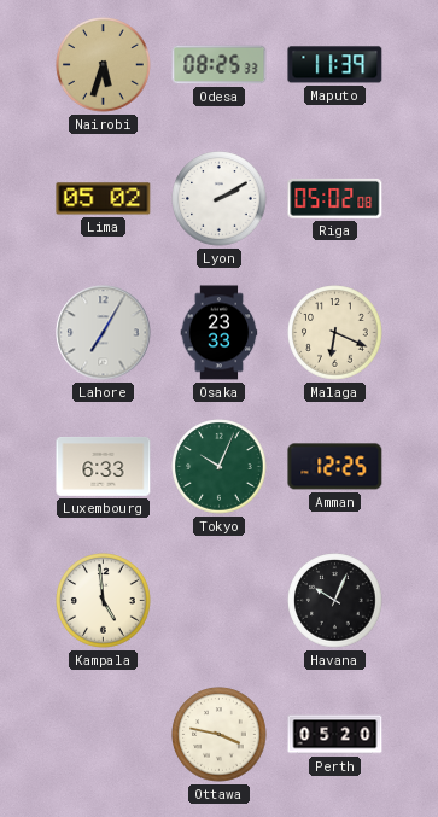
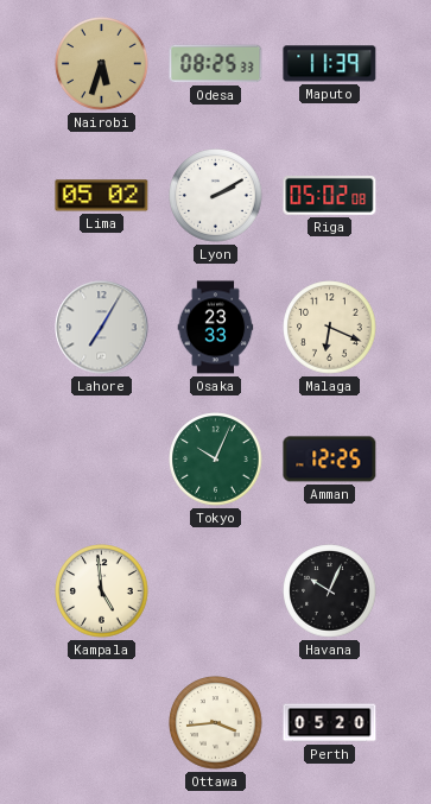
Luxembourg: 6:33 -> none (104, 466)
Ottawa: 3:47 -> 3:44 (216, 723)
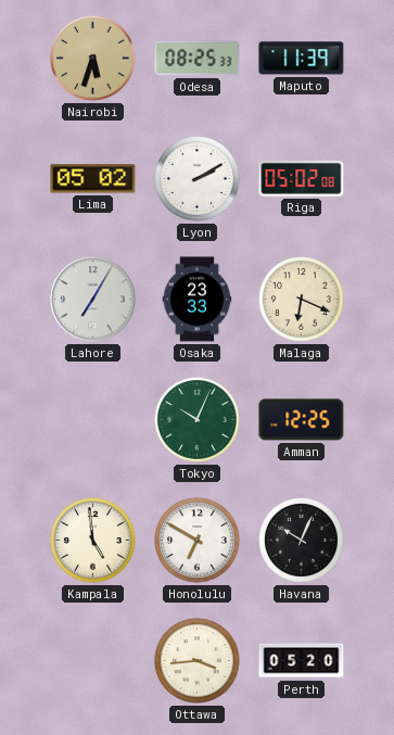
Honolulu: none -> 6:50 (198, 541)
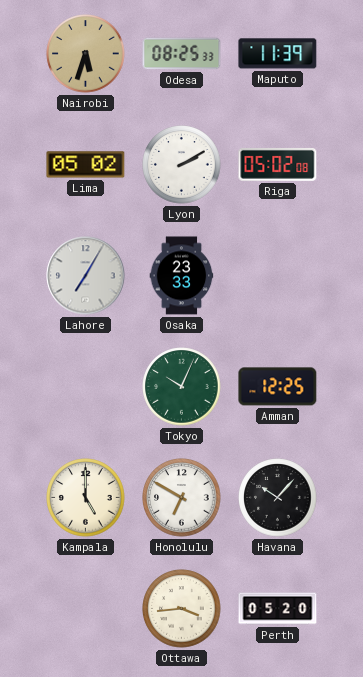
Malaga: 6:19 -> none (302, 300)
Kampala: 4:59 -> 5:00 (86, 498)
Havana: 10:04 -> 10:07 (278, 498)
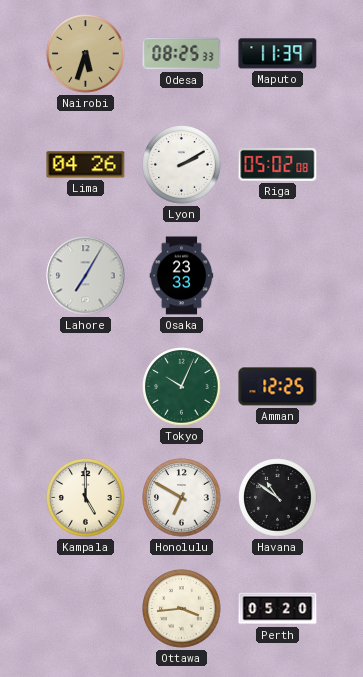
Lima: 05:02 -> 04:26 (86, 165)
Havana: 10:07 -> 10:51 (278, 498)
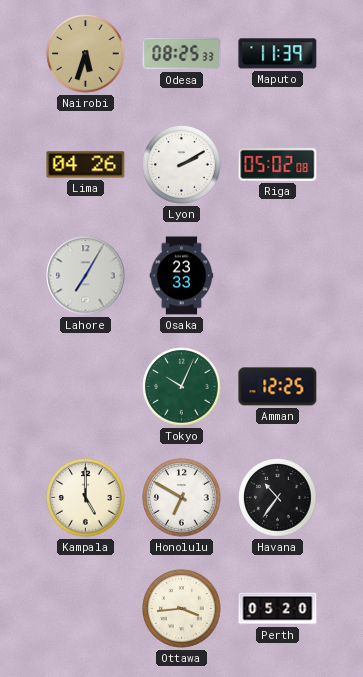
Havana: 10:51 -> 10:36 (278, 498)
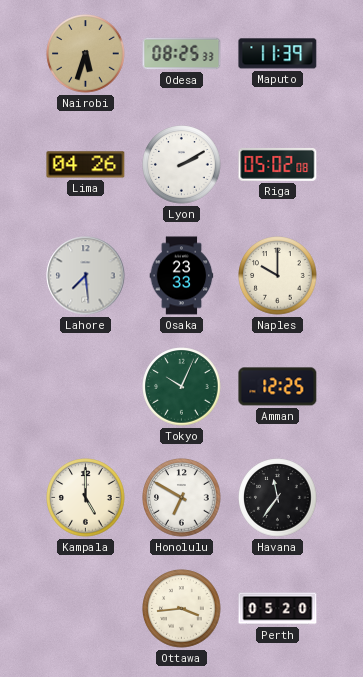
Lahore: 7:05 -> 7:29 (86, 276)
Naples: none -> 10:00 (278, 276)
Havana: 10:36 -> 11:36 (278, 498)
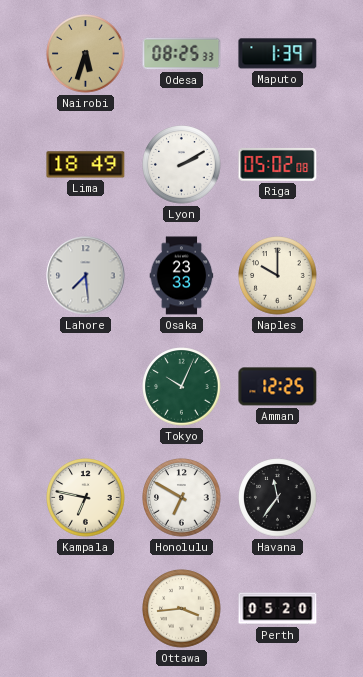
Maputo: 11:39 -> 1:39 (278, 54)
Lima: 04:26 -> 18:49 (86, 165)
Kampala: 5:00 -> 6:47 (86, 498)
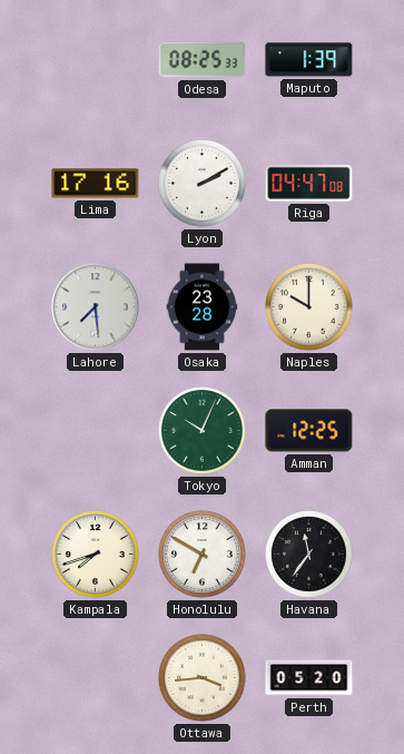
Nairobi: 5:33 -> none (86, 54)
Lima: 18:49 -> 17:16 (96, 184)
Riga: 05:02 -> 04:47 (309, 183)
Osaka: 23:33 -> 23:28 (203, 307)
Kampala: 6:47 -> 7:42 (96, 555)
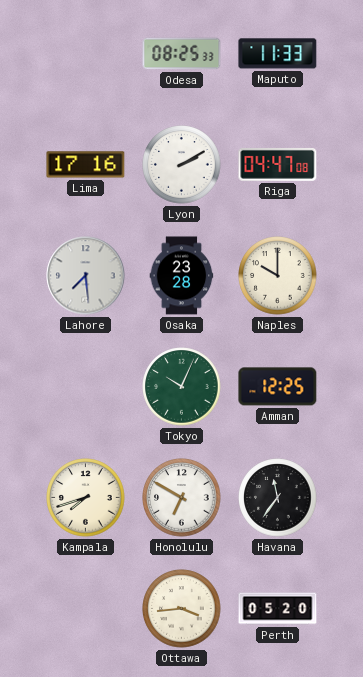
Maputo: 1:39 -> 11:33 (278, 54)
